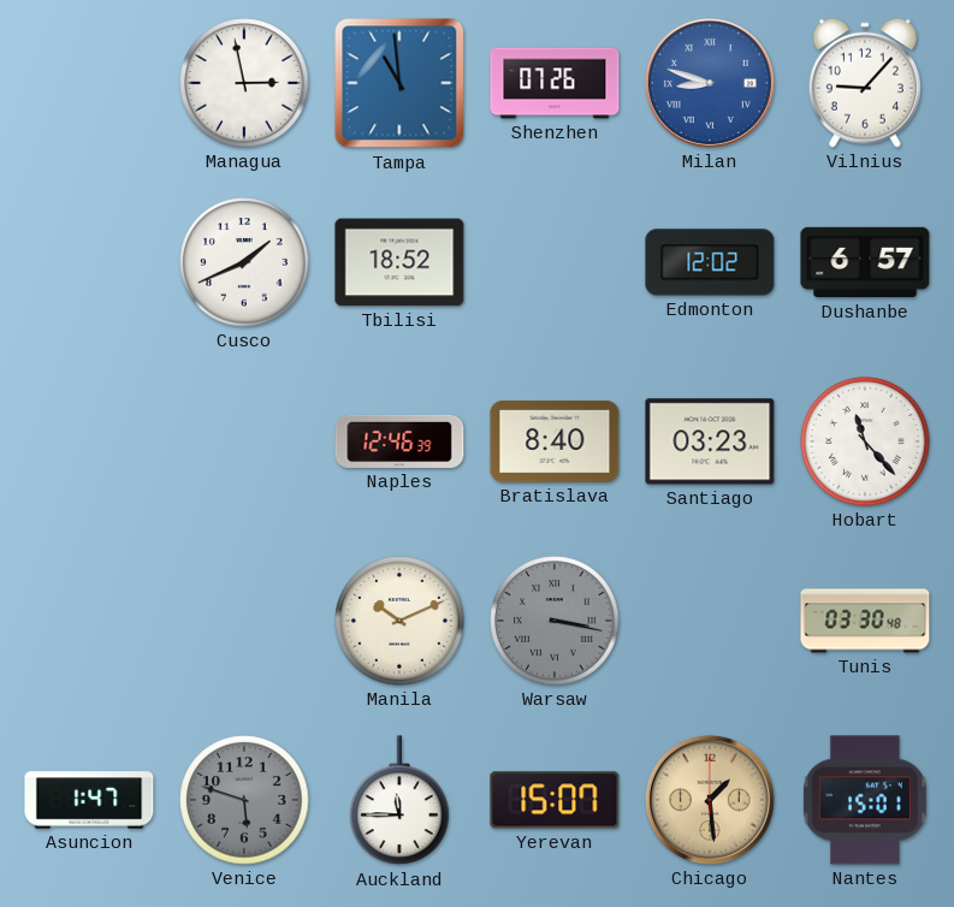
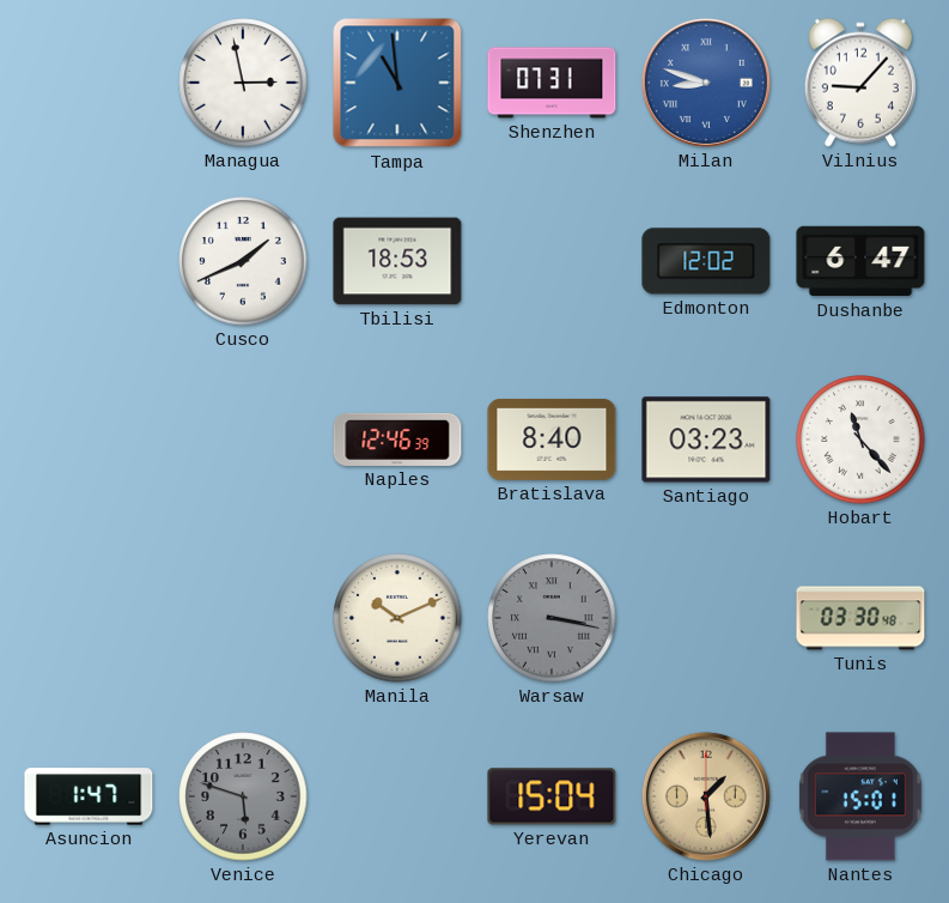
Shenzhen: 07:26 -> 07:31 (552, 83)
Tbilisi: 18:52 -> 18:53 (397, 261)
Dushanbe: 6:57 -> 6:47 (860, 261)
Auckland: 11:45 -> none (399, 801)
Yerevan: 15:07 -> 15:04 (552, 796)
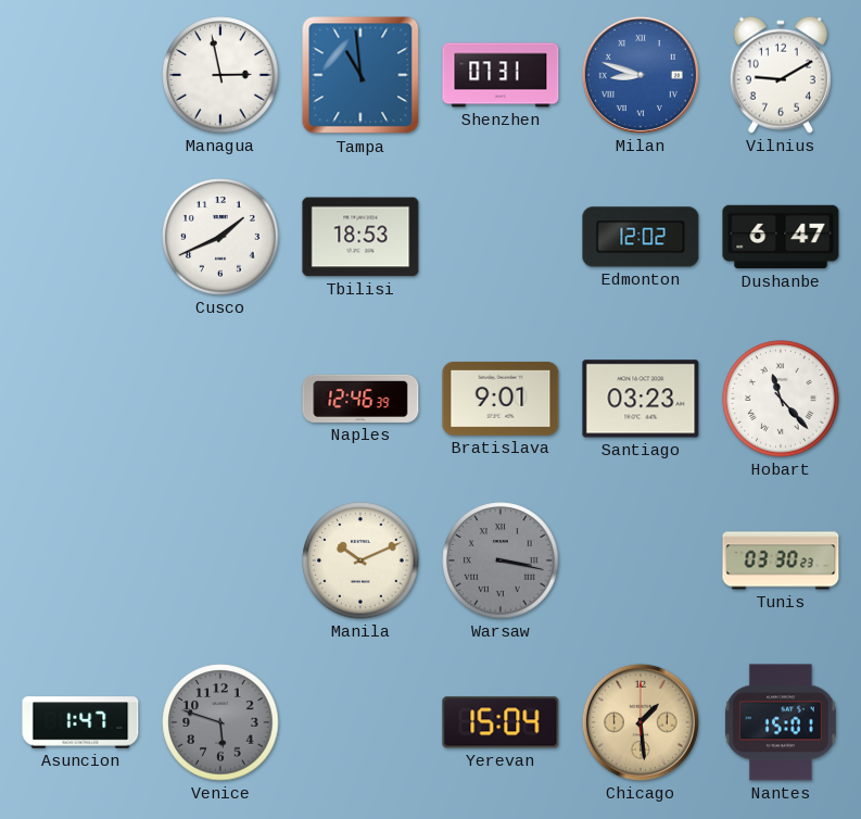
Vilnius: 9:07 -> 9:10 (781, 75)
Bratislava: 8:40 -> 9:01 (501, 399)
Tunis: 03:30:48 -> 03:30:23 (781, 560)
